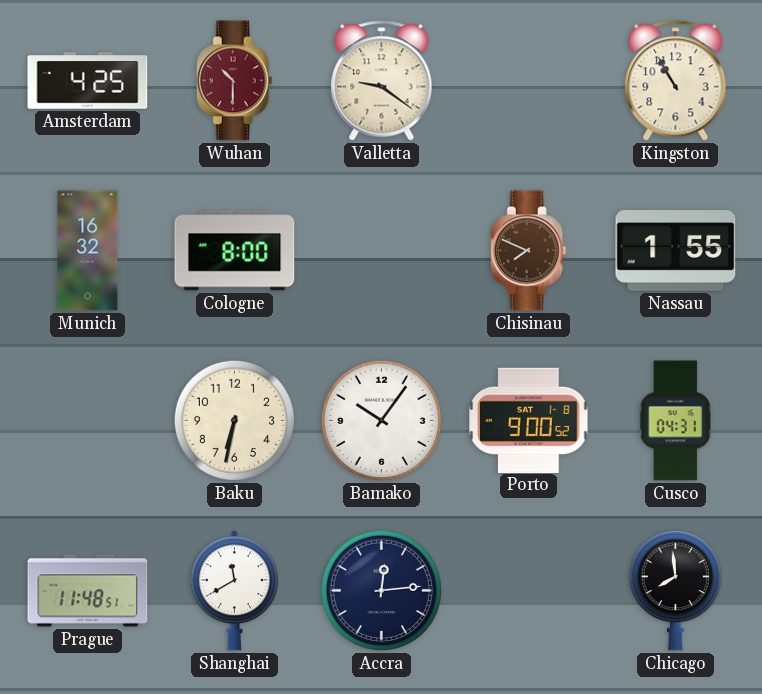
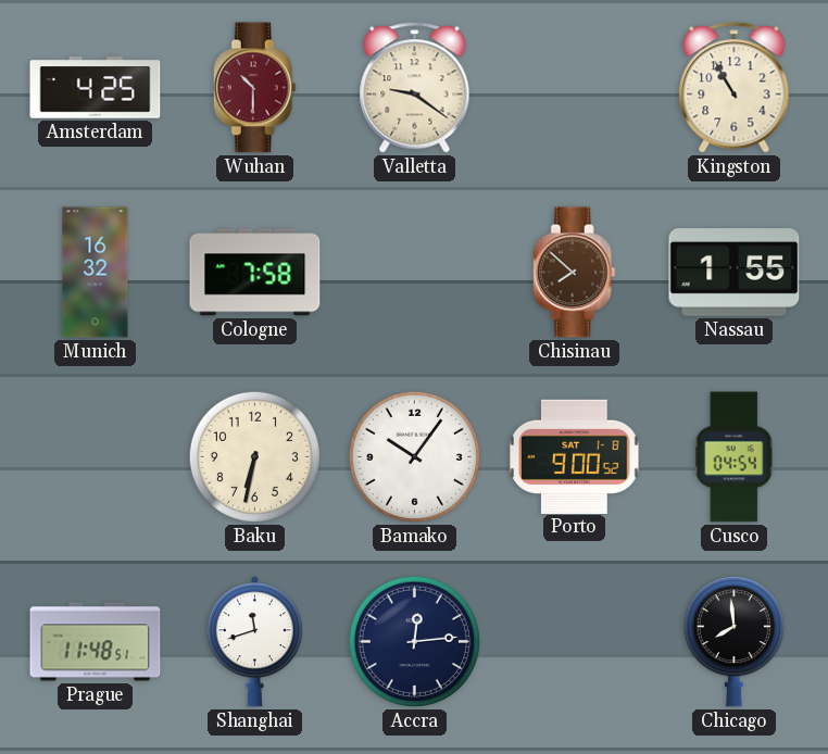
Cologne: 8:00 -> 7:58 (255, 273)
Chisinau: 7:49 -> 7:52 (574, 273)
Cusco: 04:31 -> 04:54 (733, 457)
Shanghai: 11:40 -> 11:42 (254, 642)
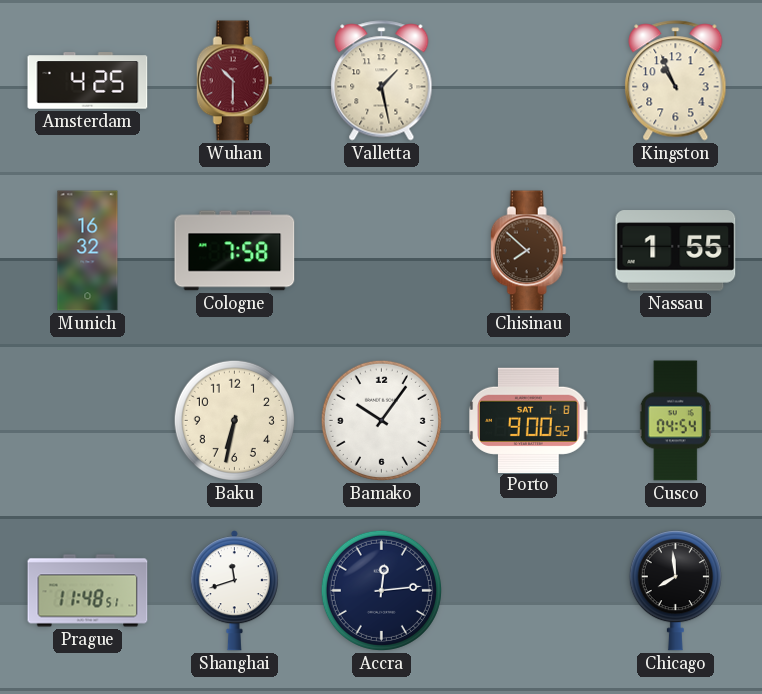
Valletta: 9:21 -> 1:28 (382, 81)
Kingston: 10:55 -> 10:56 (676, 81)
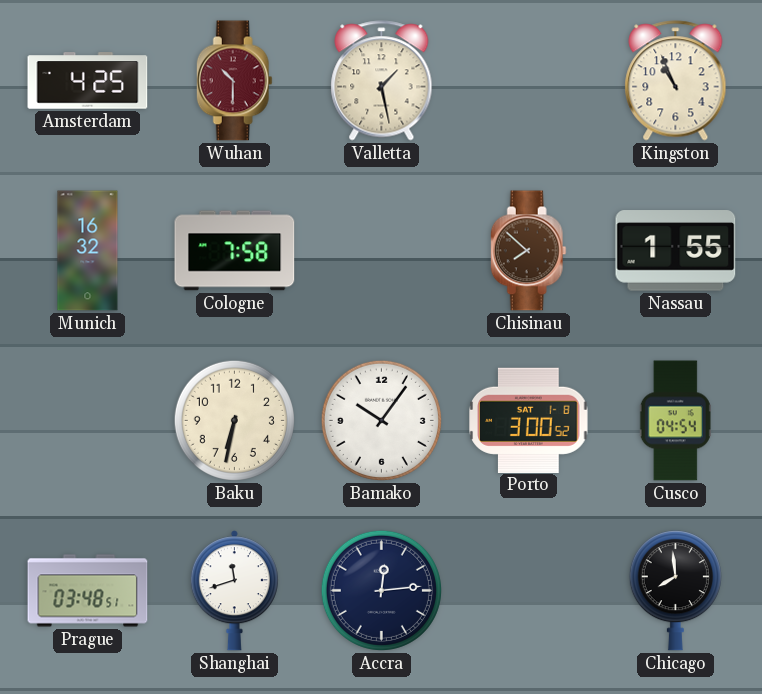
Porto: 9:00 -> 3:00 (529, 420)
Prague: 11:48 -> 03:48 (88, 591)
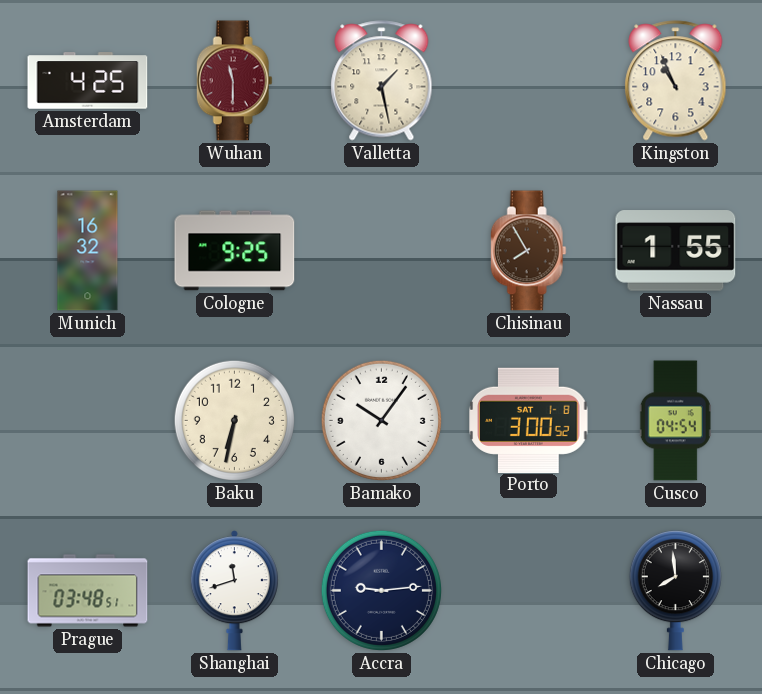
Wuhan: 10:30 -> 11:30 (234, 81)
Cologne: 7:58 -> 9:25 (235, 251)
Chisinau: 7:52 -> 7:55 (528, 251)
Accra: 12:14 -> 9:14 (381, 590)
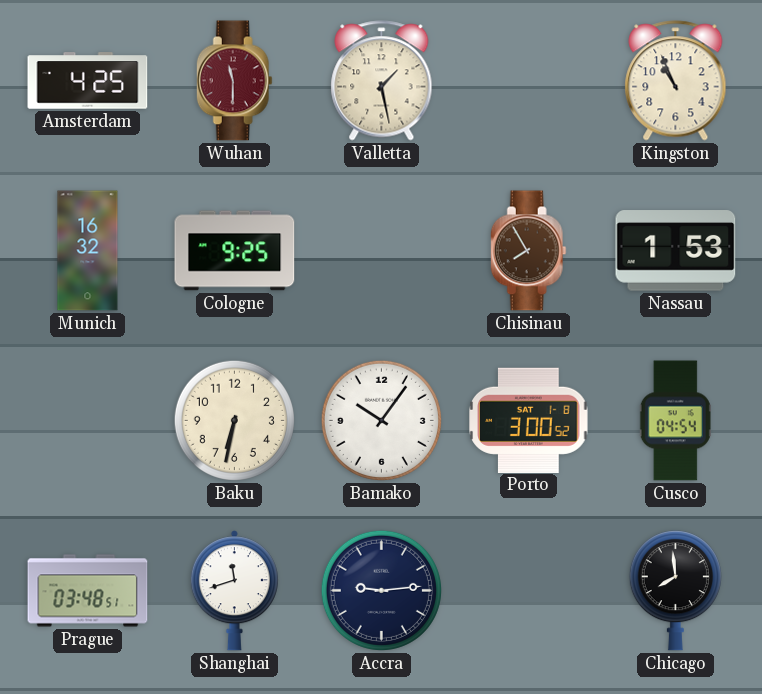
Nassau: 1:55 -> 1:53 (676, 251)
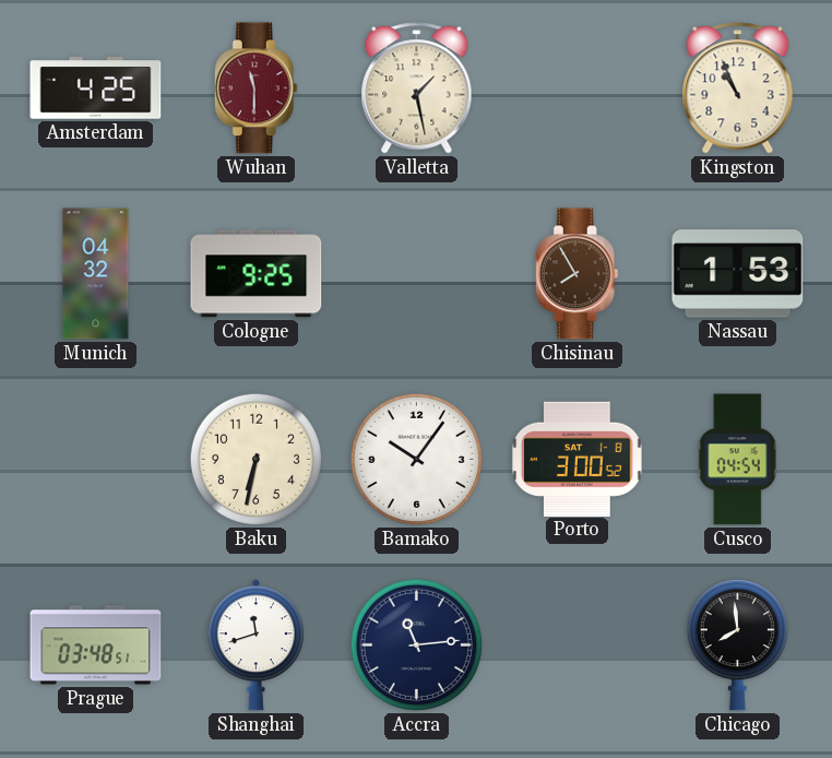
Munich: 16:32 -> 04:32 (96, 274)
Accra: 9:14 -> 11:14 (416, 644)
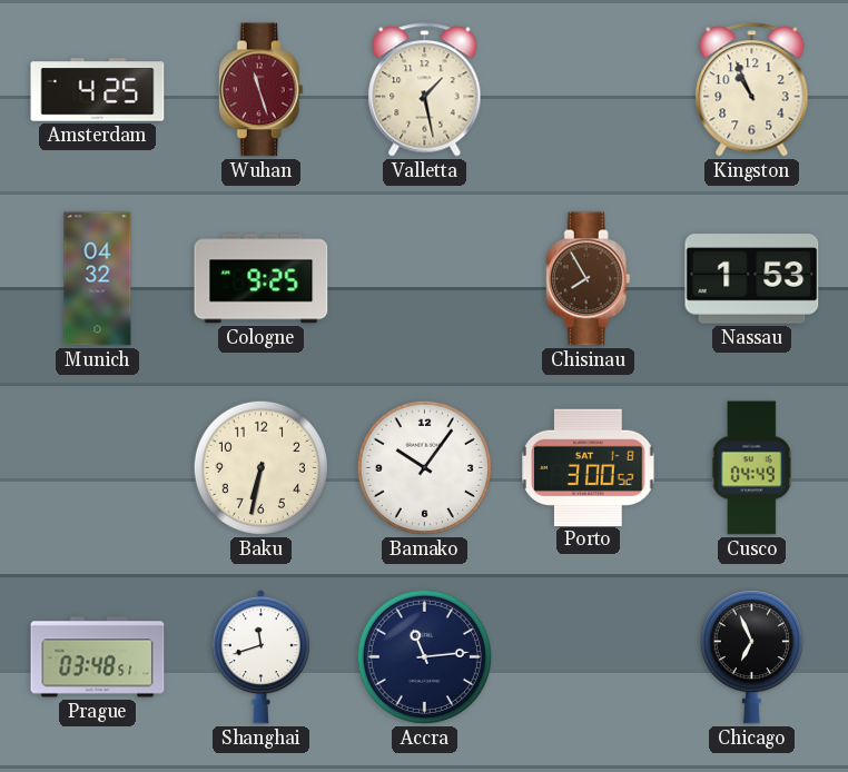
Wuhan: 11:30 -> 11:27 (260, 90)
Cusco: 04:54 -> 04:49 (751, 468)
Chicago: 7:59 -> 6:56 (751, 657)
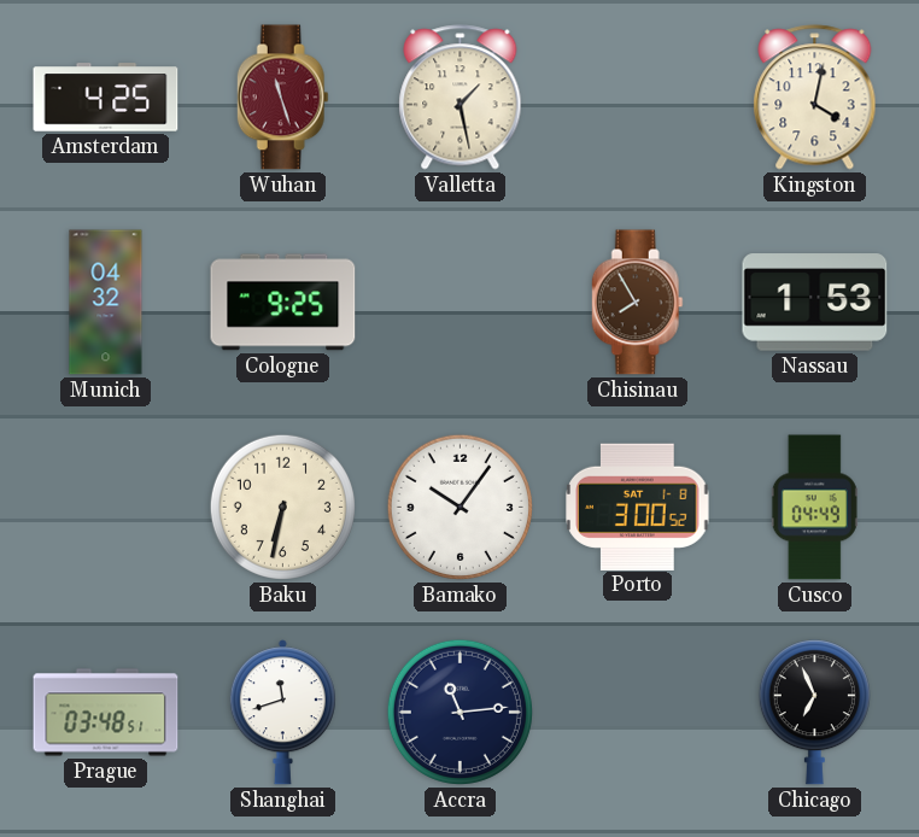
Kingston: 10:56 -> 4:02 (815, 98)
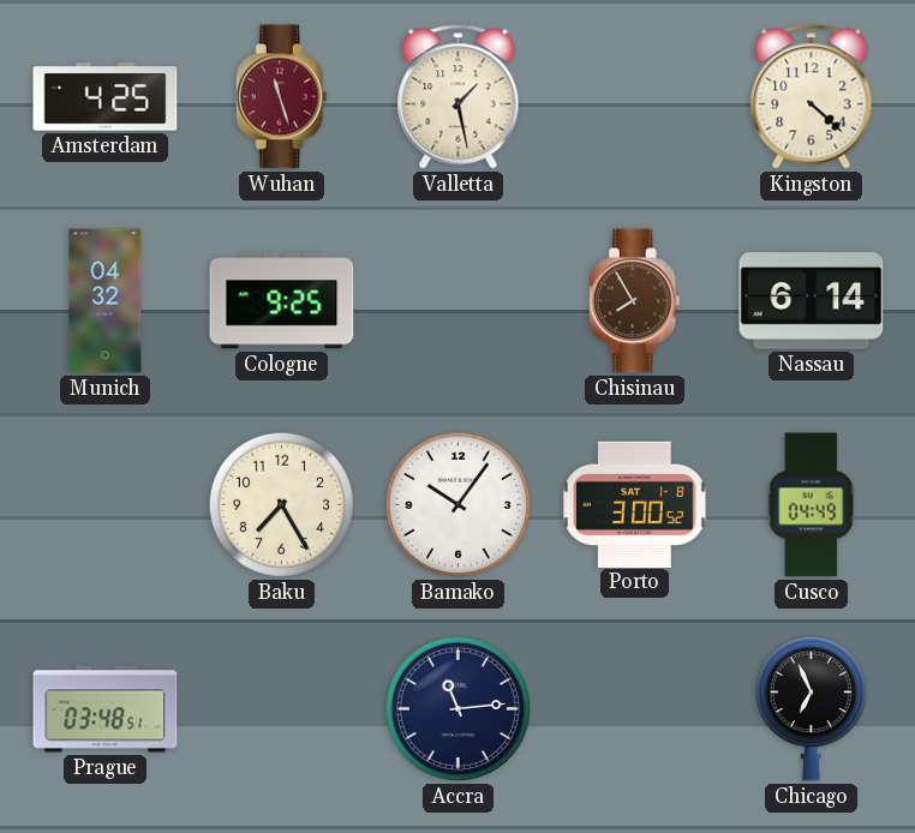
Kingston: 4:02 -> 4:22 (812, 97)
Nassau: 1:53 -> 6:14 (812, 301)
Baku: 6:32 -> 7:25 (281, 504)
Shanghai: 11:42 -> none (282, 713)
